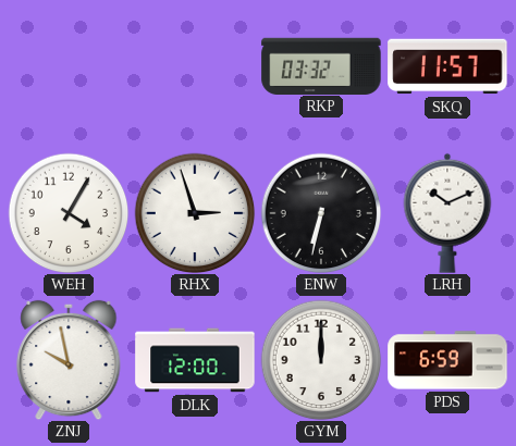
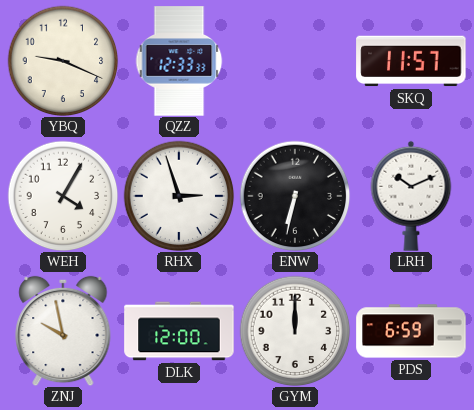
YBQ: none -> 9:19 (63, 61)
QZZ: none -> 12:33 (179, 61)
RKP: 03:32 -> none (321, 65)
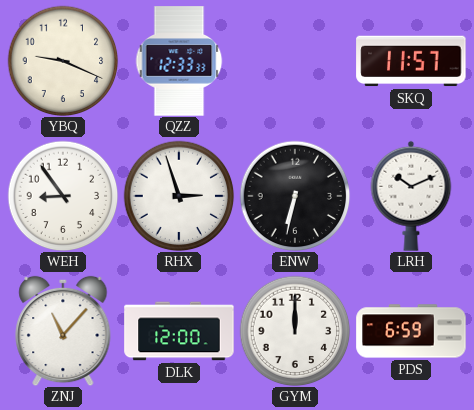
WEH: 4:05 -> 8:54 (63, 196)
ZNJ: 9:58 -> 11:07 (63, 331)
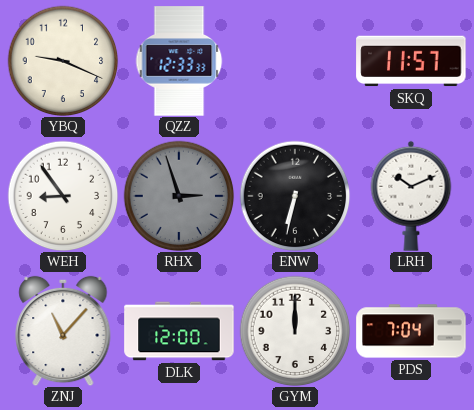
RHX dial: white -> grey (179, 196)
PDS: 6:59 -> 7:04 (411, 331)
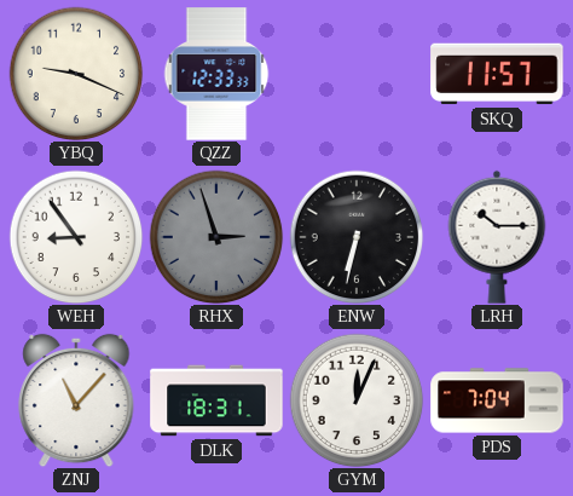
LRH: 10:11 -> 10:15 (497, 237)
DLK: 12:00 -> 18:31 (216, 400)
GYM: 12:00 -> 12:04 (357, 400)
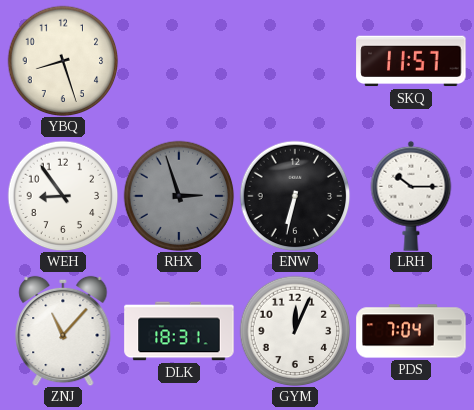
YBQ: 9:19 -> 8:27 (63, 61)
QZZ: 12:33 -> none (216, 74)
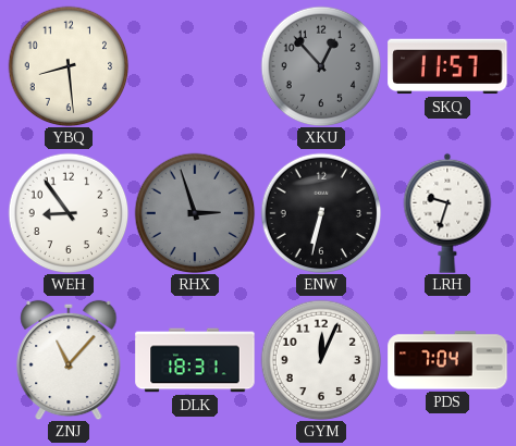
YBQ: 8:27 -> 8:29 (69, 66)
XKU: none -> 12:53 (321, 66)
LRH: 10:15 -> 9:33 (447, 213)
